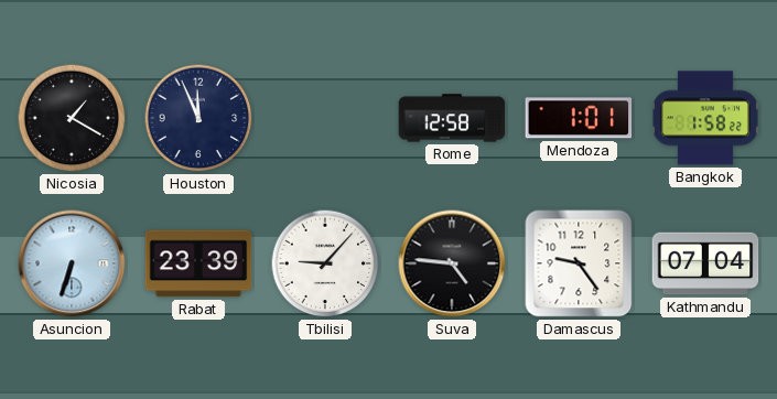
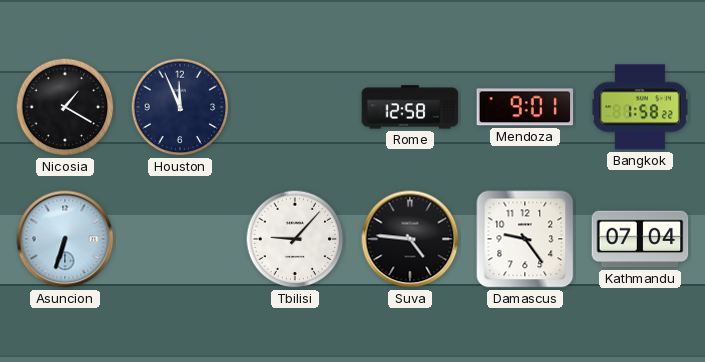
Mendoza: 1:01 -> 9:01 (525, 107)
Rabat: 23:39 -> none (198, 263)
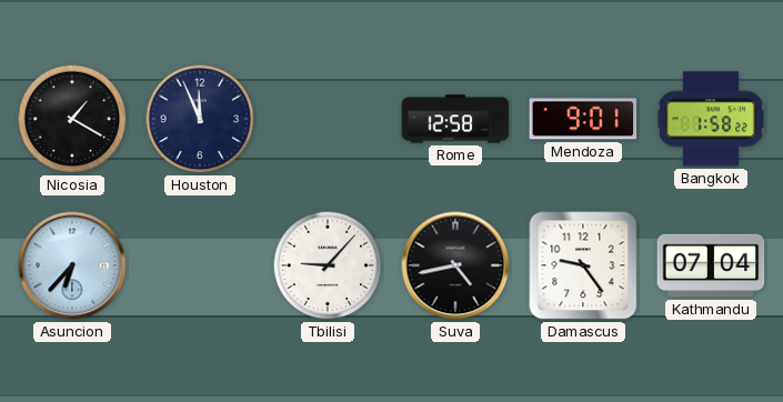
Asuncion: 6:33 -> 6:37 (72, 265)
Suva: 4:46 -> 4:43 (455, 265)
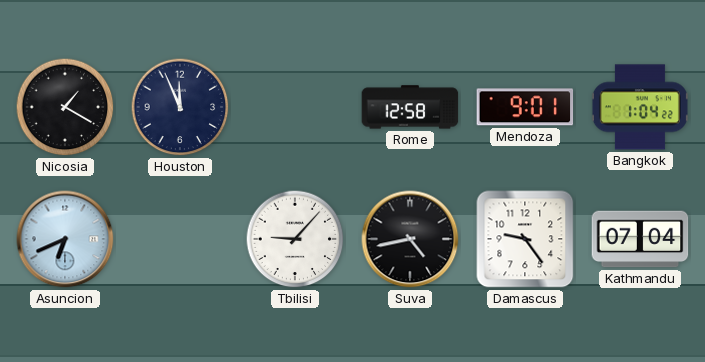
Bangkok: 1:58 -> 1:04 (640, 107)
Asuncion: 6:37 -> 6:41 (65, 239)
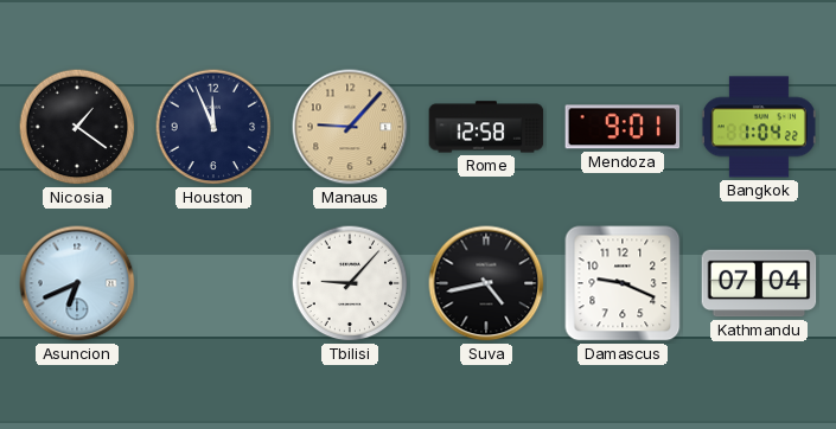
Nicosia: 1:20 -> 1:21 (77, 127)
Manaus: none -> 9:07 (350, 127)
Damascus: 9:24 -> 9:19 (623, 283)
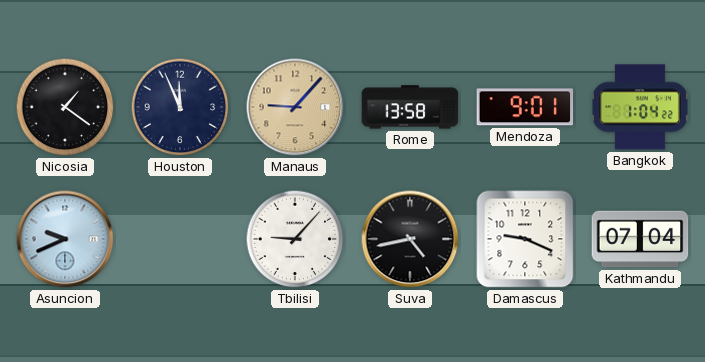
Rome: 12:58 -> 13:58 (410, 107)
Asuncion: 6:41 -> 9:41 (65, 239)
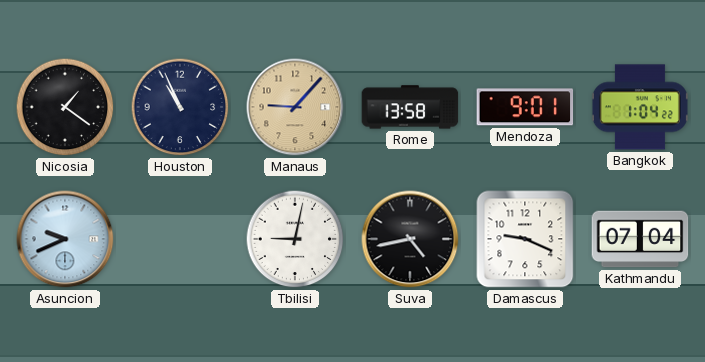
Houston: 11:56 -> 10:56 (180, 107)
Tbilisi: 9:07 -> 9:02 (295, 239)
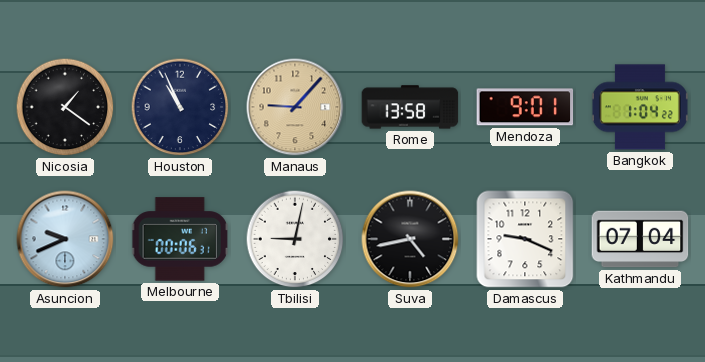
Melbourne: none -> 00:06 (180, 239)
